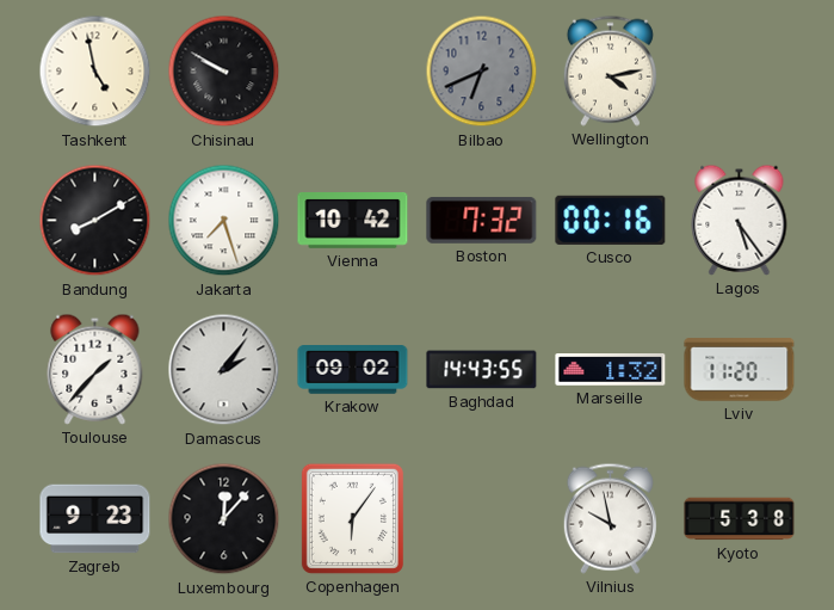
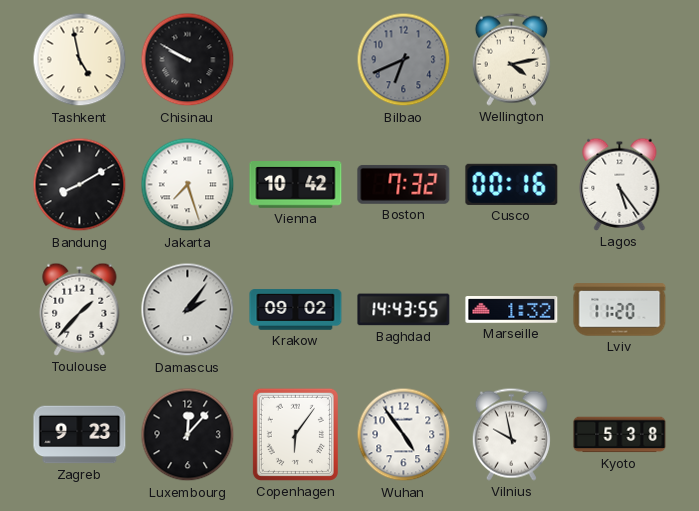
Wuhan: none -> 4:54 (404, 435)
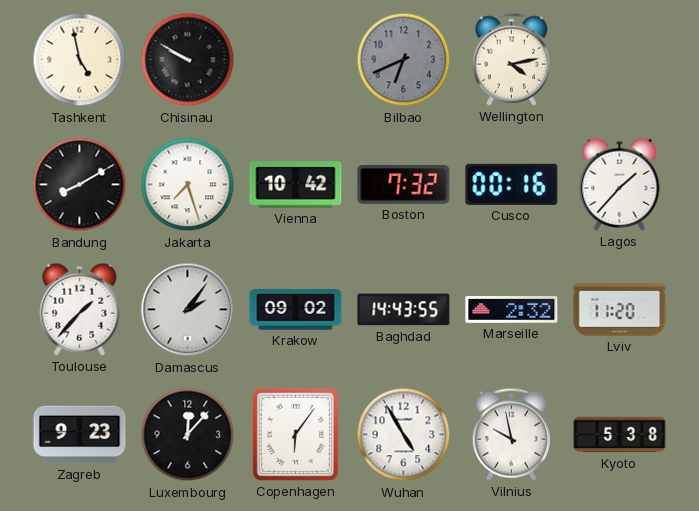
Lagos: 5:24 -> 1:37 (620, 184)
Marseille: 1:32 -> 2:32 (512, 310)
Wuhan: 4:54 -> 4:55 (404, 435)
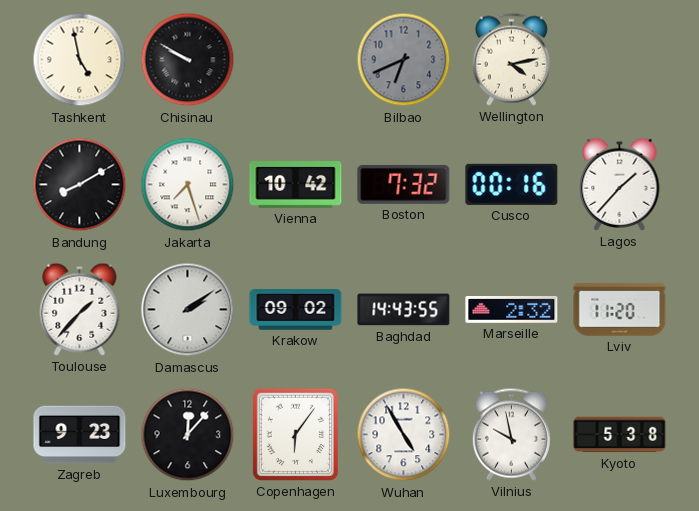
Damascus: 2:06 -> 2:09 (188, 310)
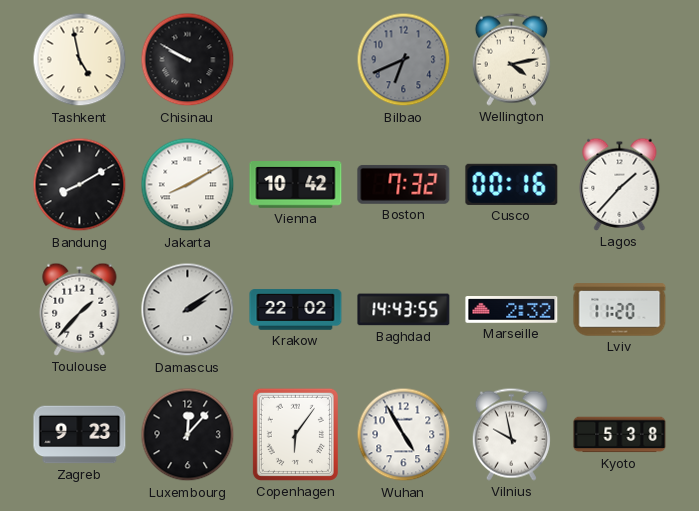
Jakarta: 7:27 -> 8:10 (188, 185)
Krakow: 09:02 -> 22:02 (296, 310)
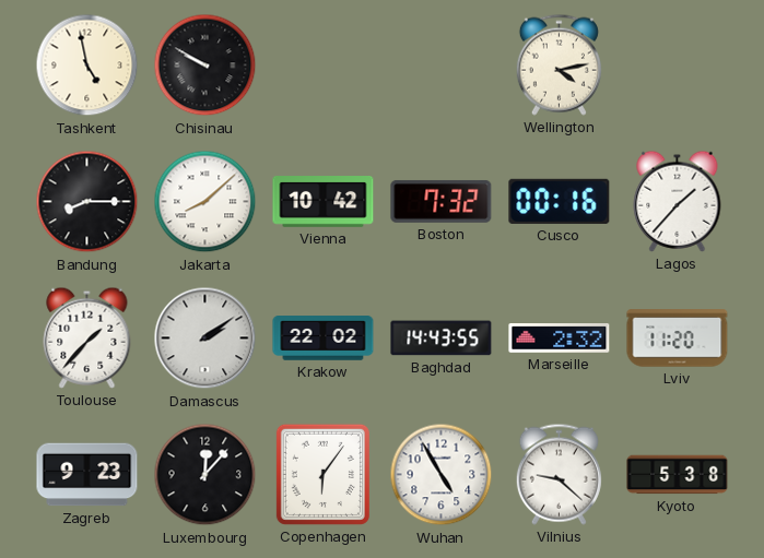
Bilbao: 6:41 -> none (404, 60)
Bandung: 8:10 -> 8:15 (87, 202)
Jakarta: 8:10 -> 8:08 (205, 202)
Vilnius: 9:58 -> 9:22 (559, 474)
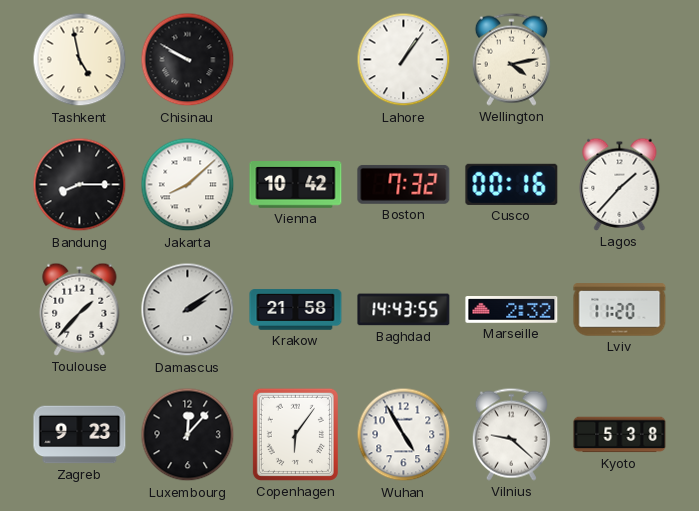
Lahore: none -> 1:06 (404, 60)
Krakow: 22:02 -> 21:58 (296, 310)
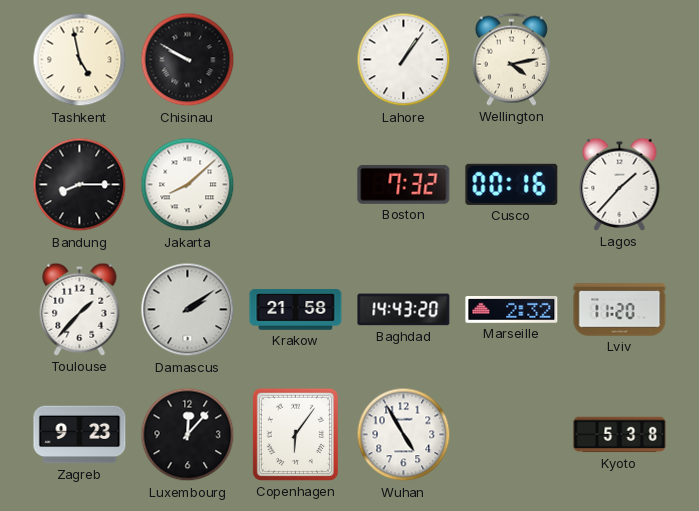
Vienna: 10:42 -> none (296, 185)
Baghdad: 14:43:55 -> 14:43:20 (404, 310)
Vilnius: 9:22 -> none (511, 434)
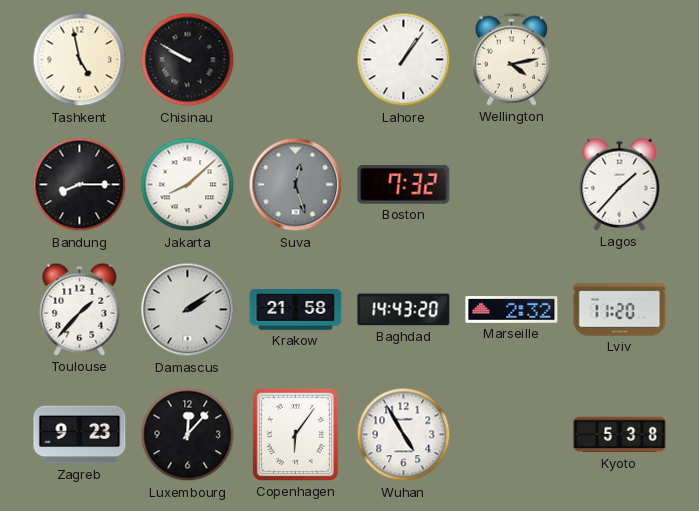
Suva: none -> 12:27 (296, 185)
Cusco: 00:16 -> none (512, 184)
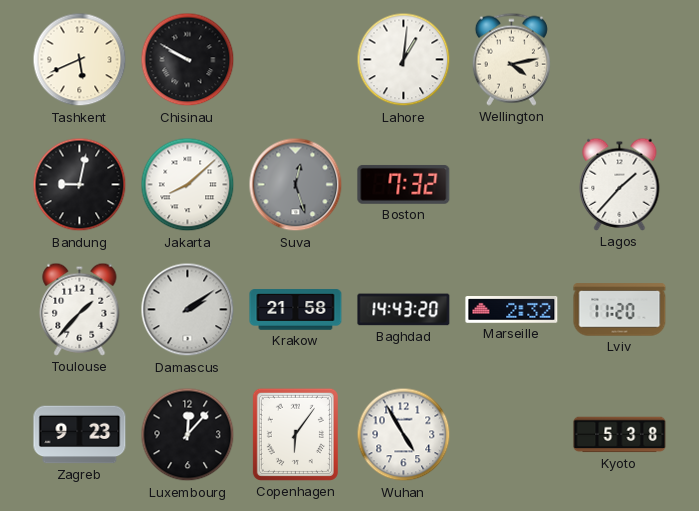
Tashkent: 4:58 -> 5:41 (80, 60)
Lahore: 1:06 -> 1:01 (404, 60)
Bandung: 8:15 -> 9:02 (80, 185)
